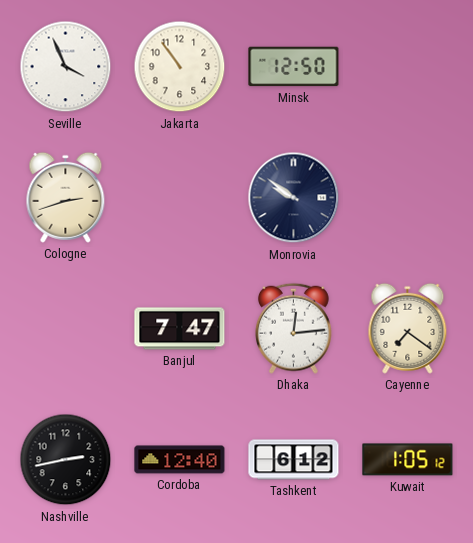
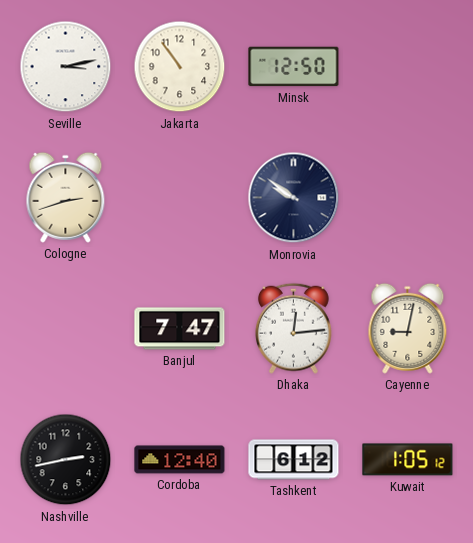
Seville: 3:56 -> 3:13 (66, 67)
Cayenne: 7:21 -> 9:02 (408, 328)
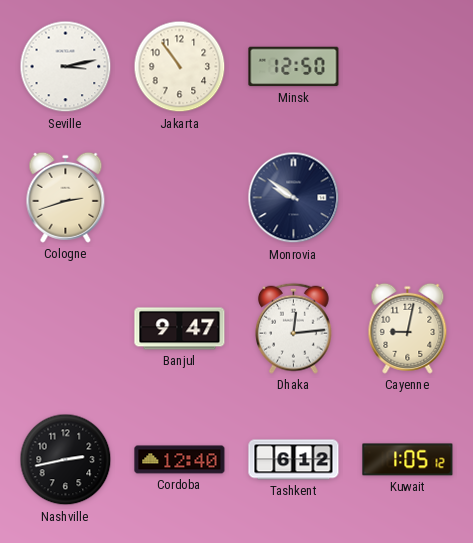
Banjul: 7:47 -> 9:47 (180, 329)
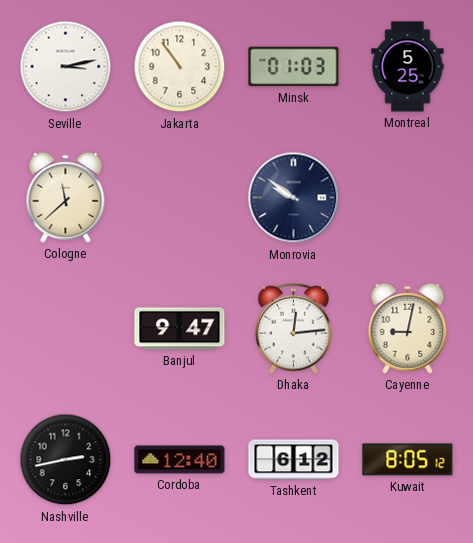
Minsk: 12:50 -> 01:03 (294, 67)
Montreal: none -> 5:25 (408, 67)
Cologne: 2:42 -> 11:38 (66, 197)
Kuwait: 1:05 -> 8:05 (408, 460)
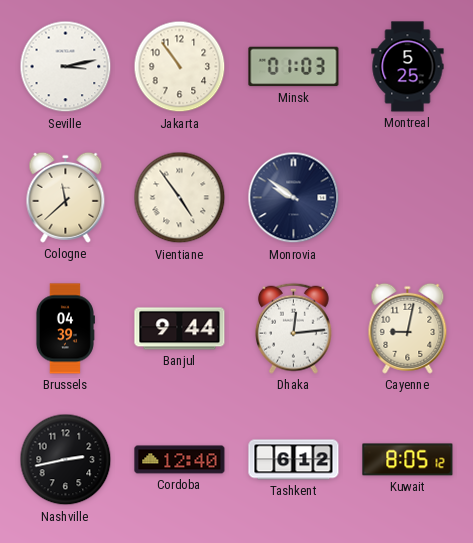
Vientiane: none -> 4:54 (180, 198)
Brussels: none -> 04:39 (65, 329)
Banjul: 9:47 -> 9:44 (180, 329)
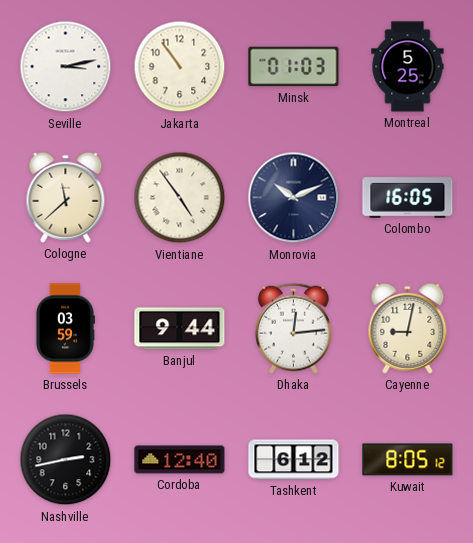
Monrovia: 9:51 -> 10:11 (294, 198)
Colombo: none -> 16:05 (408, 198)
Brussels: 04:39 -> 03:59 (65, 329)
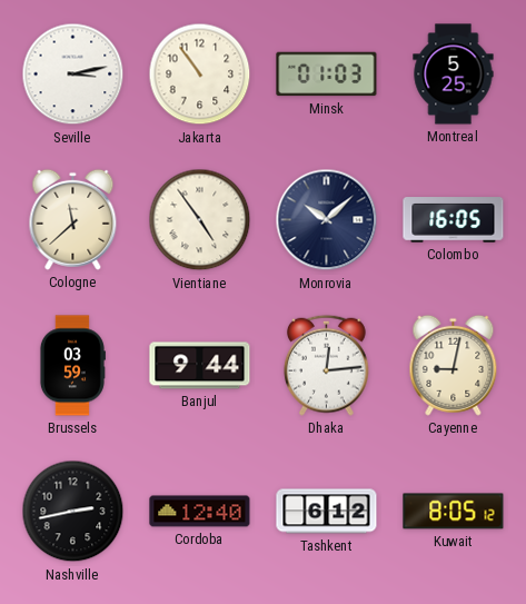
Monrovia: 10:11 -> 10:08 (327, 220)
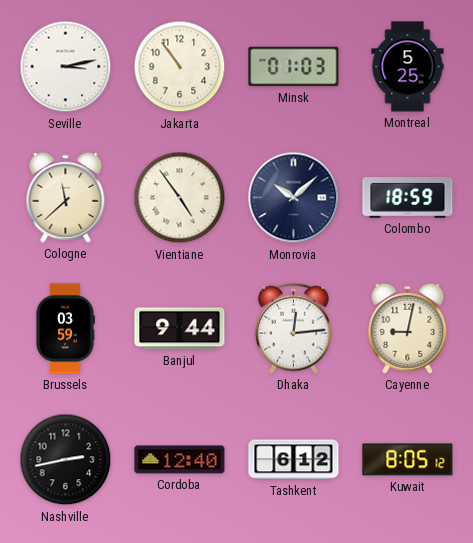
Colombo: 16:05 -> 18:59 (408, 198)
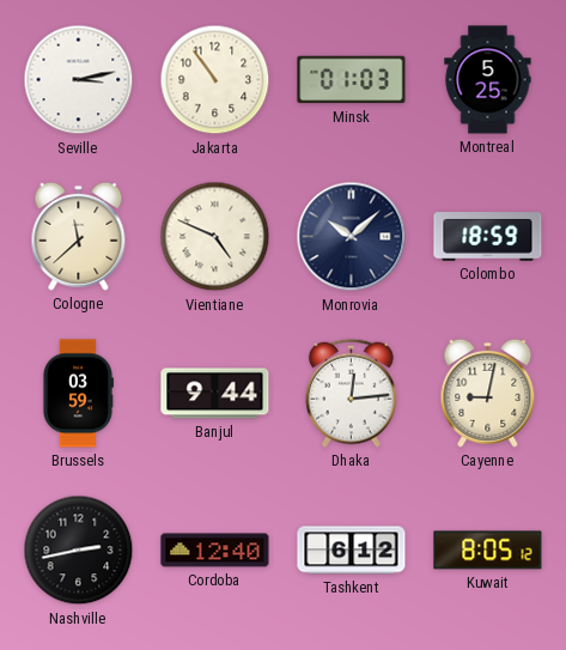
Vientiane: 4:54 -> 4:49 (215, 237)
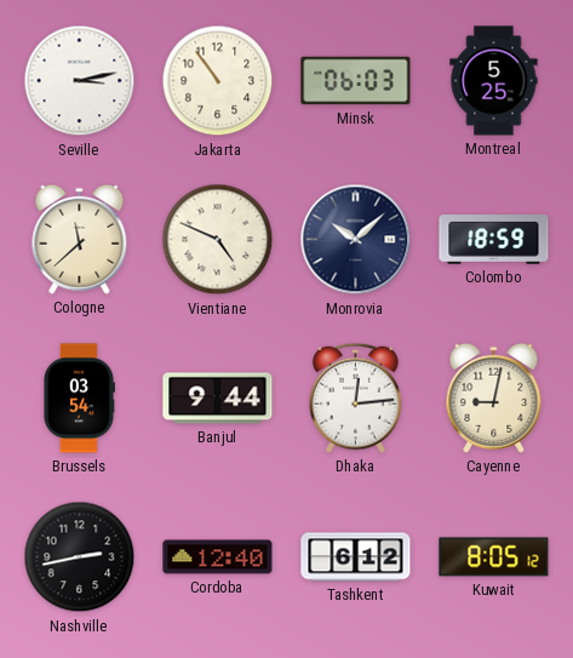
Minsk: 01:03 -> 06:03 (356, 81)
Brussels: 03:59 -> 03:54 (79, 399)
